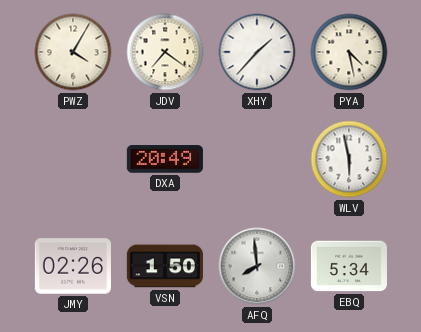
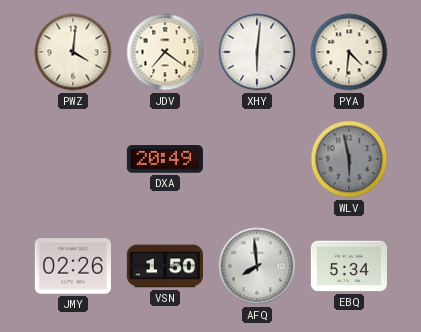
PWZ: 4:05 -> 4:01 (73, 52)
XHY: 1:37 -> 6:01 (257, 52)
PYA: 4:28 -> 4:31 (349, 52)
WLV dial: white -> grey (349, 159)
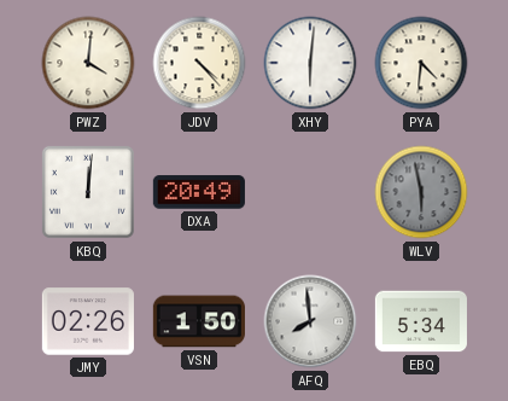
JDV: 7:21 -> 4:23 (199, 63)
KBQ: none -> 12:01 (88, 192)
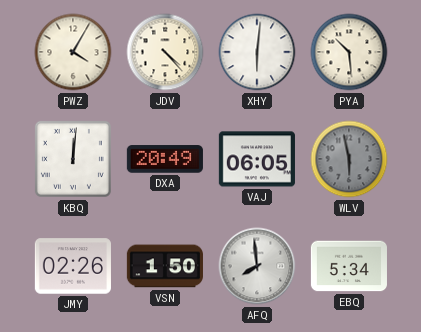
PWZ: 4:01 -> 4:05 (73, 52)
PYA: 4:31 -> 10:29 (349, 52)
VAJ: none -> 06:05 (257, 159)
